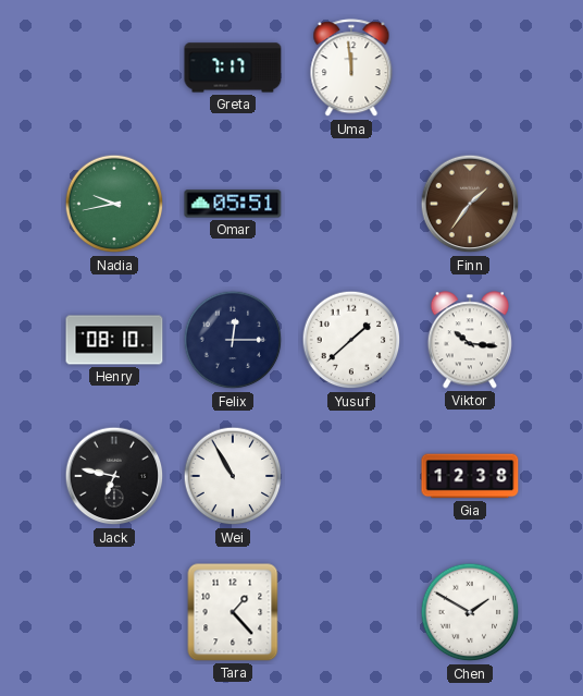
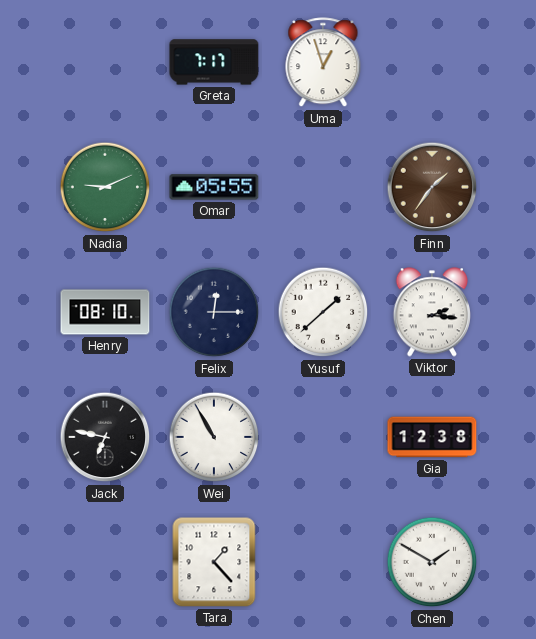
Uma: 11:59 -> 12:57 (323, 63)
Nadia: 9:43 -> 9:11 (105, 187)
Omar: 05:51 -> 05:55 (214, 187)
Viktor: 10:16 -> 2:16 (431, 312)
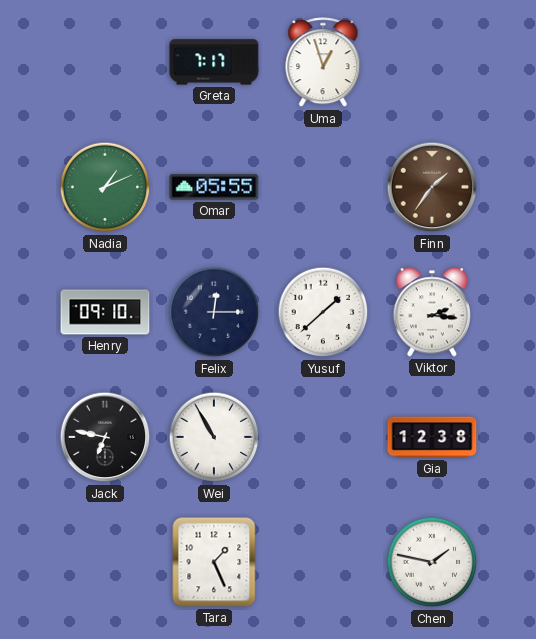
Nadia: 9:11 -> 1:11 (105, 187)
Henry: 08:10 -> 09:10 (105, 312)
Tara: 1:23 -> 1:26 (214, 562)
Chen: 1:50 -> 1:47 (432, 562)
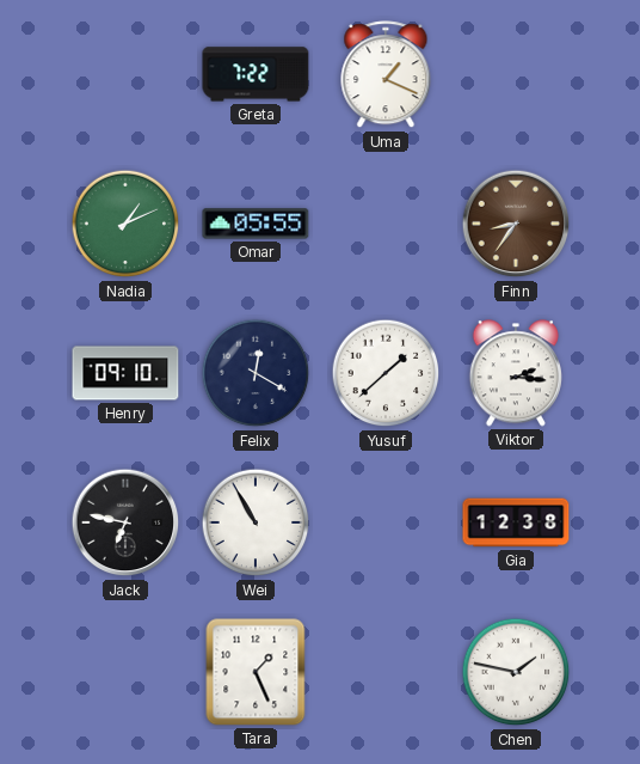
Greta: 7:17 -> 7:22 (256, 74)
Uma: 12:57 -> 1:19 (386, 75)
Finn: 1:36 -> 8:36 (516, 224)
Felix: 12:15 -> 12:20 (256, 373)
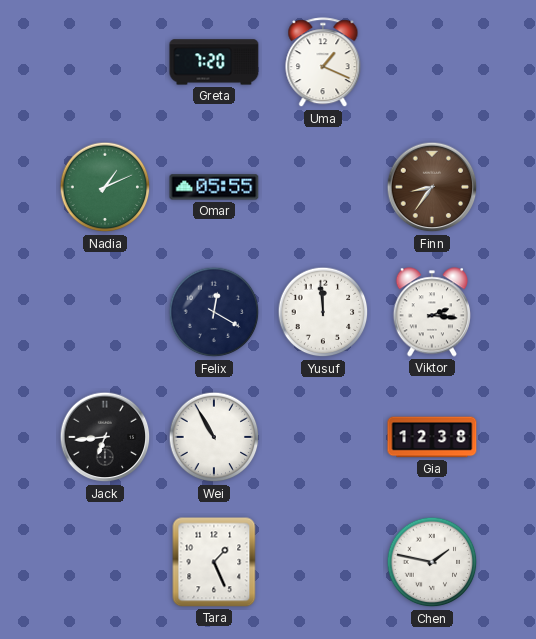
Greta: 7:22 -> 7:20 (214, 62)
Henry: 09:10 -> none (125, 373)
Yusuf: 1:38 -> 11:59 (323, 312)
Jack: 6:47 -> 6:44 (105, 437)
